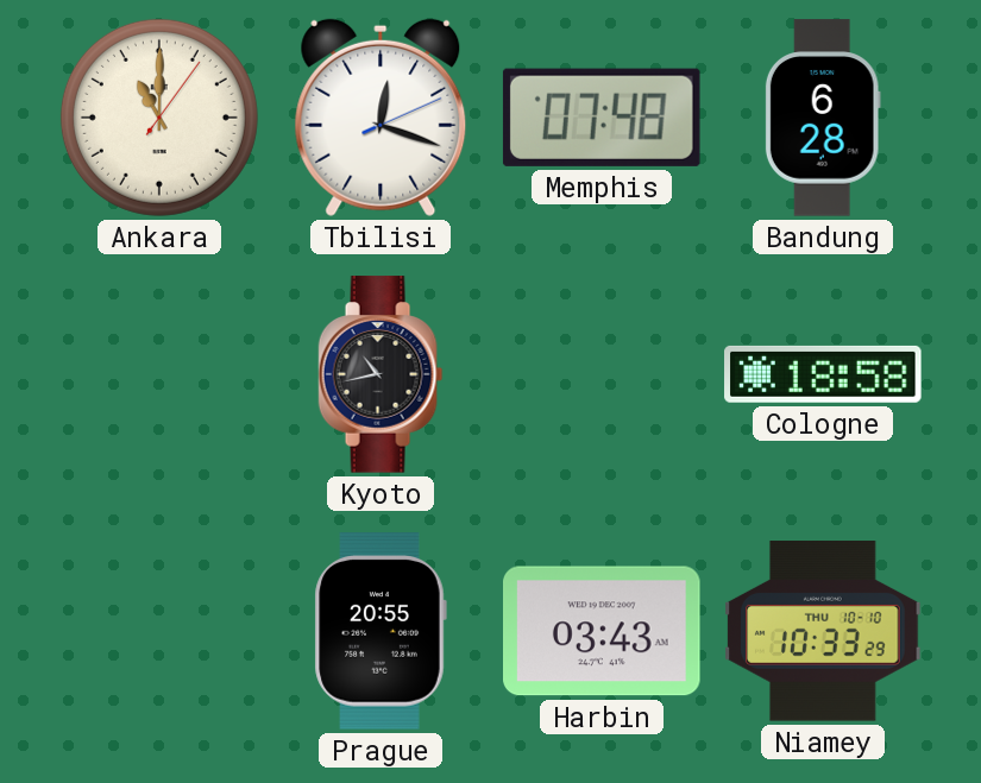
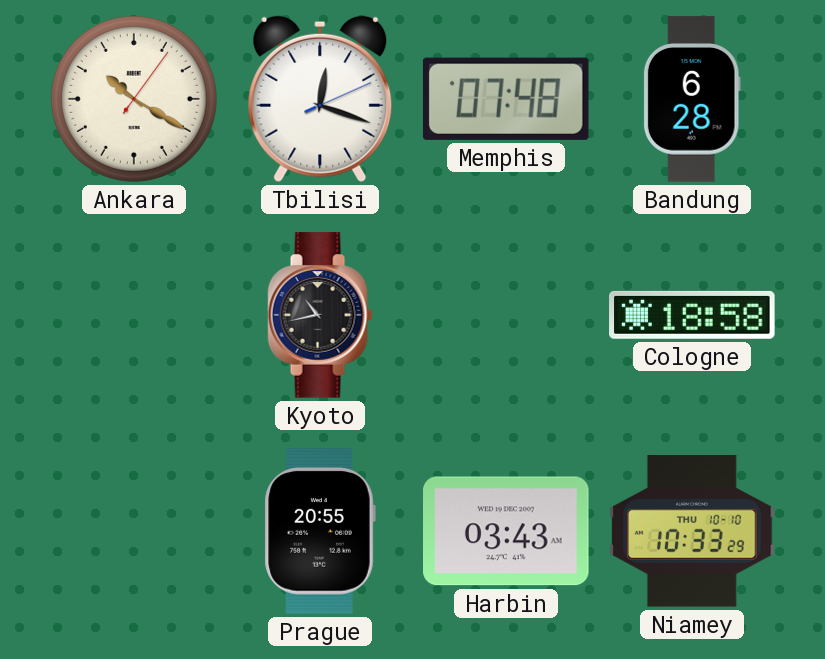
Ankara: 11:00 -> 10:20 (134, 99)
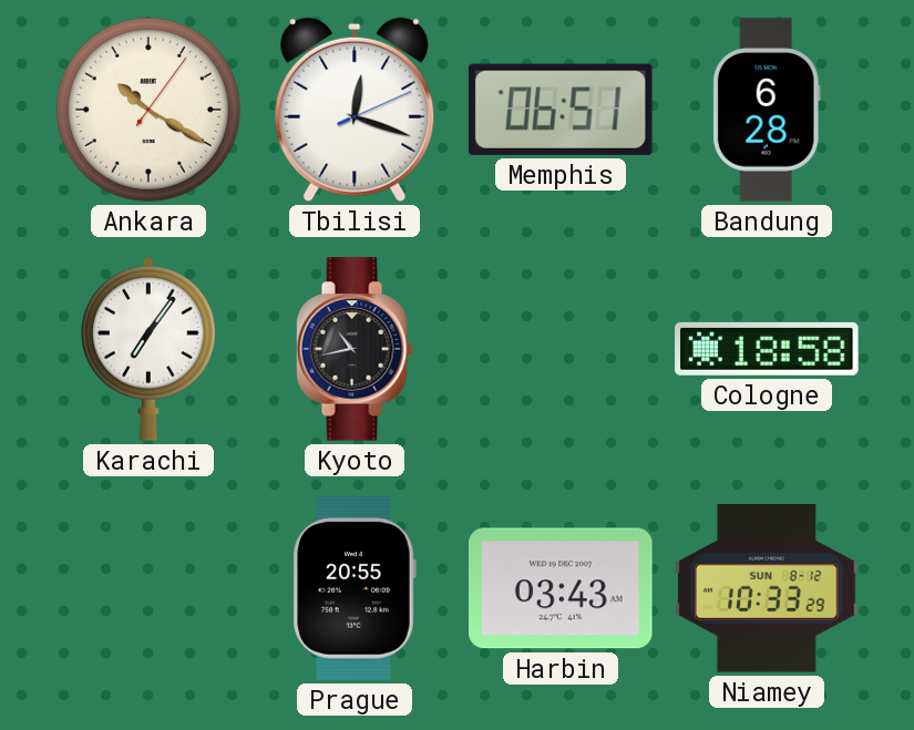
Memphis: 07:48 -> 06:51 (561, 110)
Karachi: none -> 7:06 (150, 349)
Niamey date: THU 10-10 -> SUN 8-12 (767, 588)
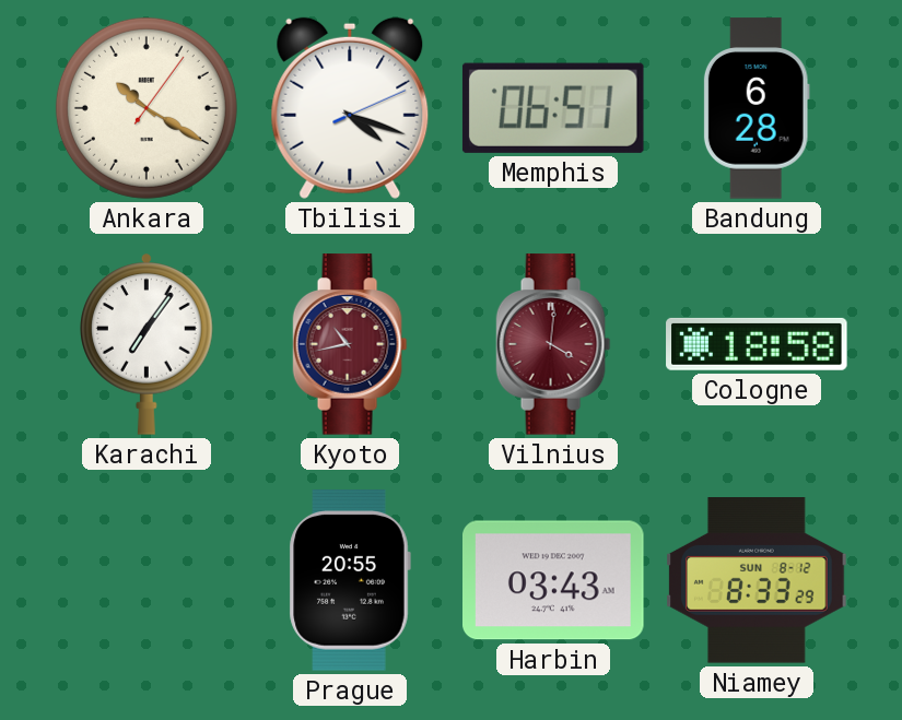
Tbilisi: 12:18 -> 4:18 (350, 108)
Kyoto dial: black -> burgundy (350, 344)
Vilnius: none -> 4:01 (553, 344)
Niamey: 10:33 -> 8:33 (757, 580)
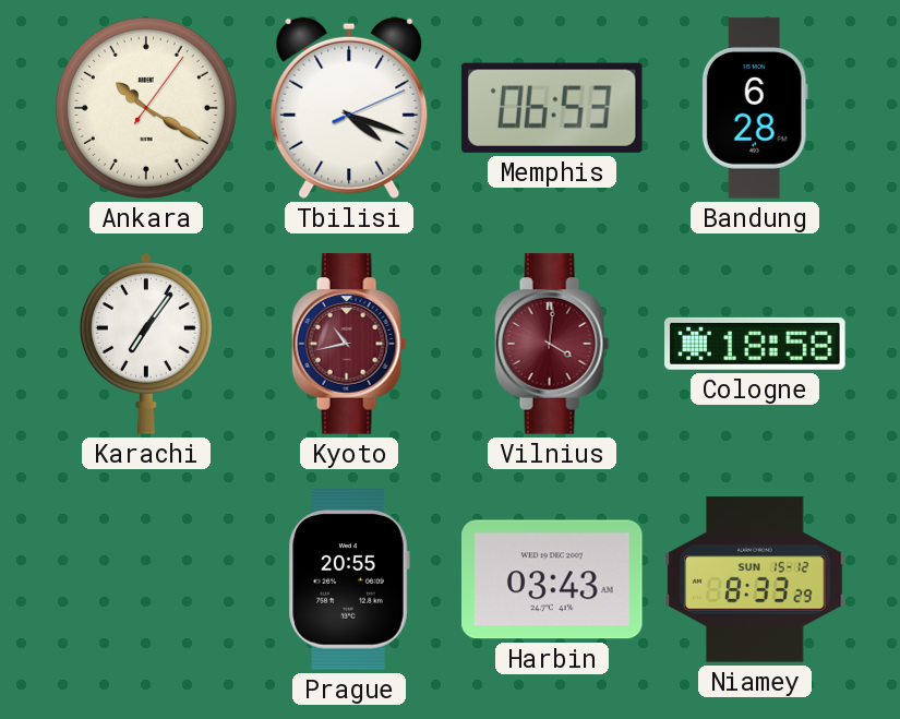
Memphis: 06:51 -> 06:53 (552, 108)
Niamey date: SUN 8-12 -> SUN 15-12 (755, 579)
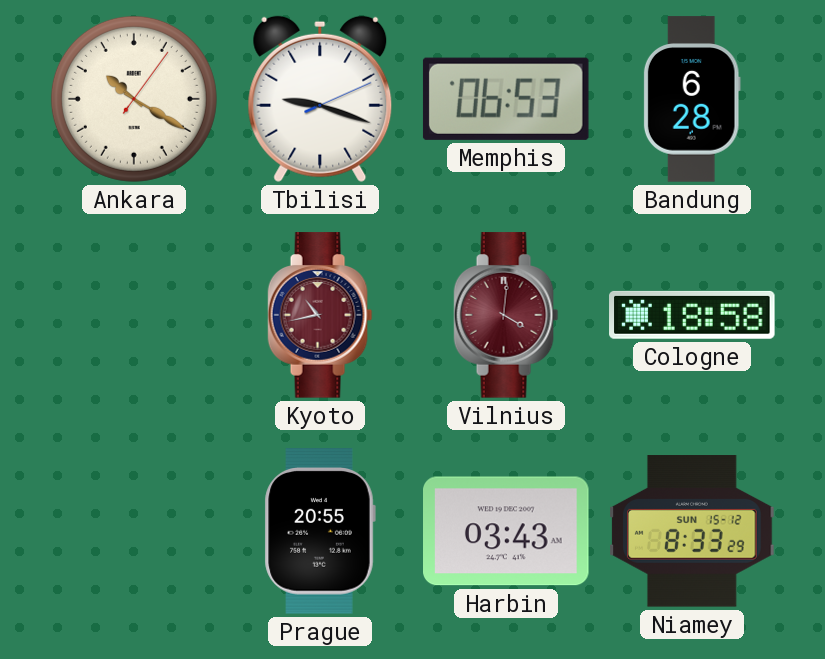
Tbilisi: 4:18 -> 9:18 (320, 99)
Karachi: 7:06 -> none (147, 344)
